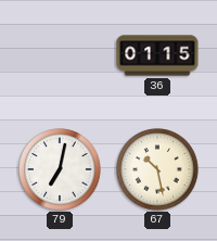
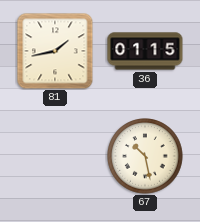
81: none -> 1:43 (55, 51)
79: 7:02 -> none (60, 169)
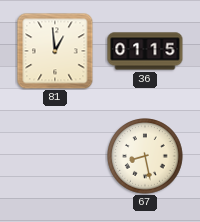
81: 1:43 -> 12:59 (55, 51)
67: 10:28 -> 8:28 (145, 156)
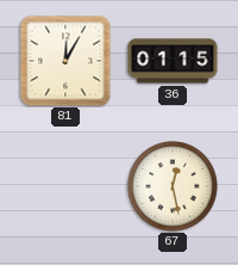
81: 12:59 -> 12:05 (65, 61)
67: 8:28 -> 12:28 (173, 186)
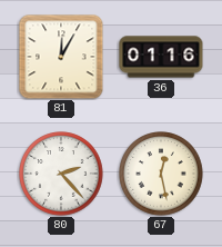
36: 01:15 -> 01:16 (161, 57)
80: none -> 2:23 (61, 174)
